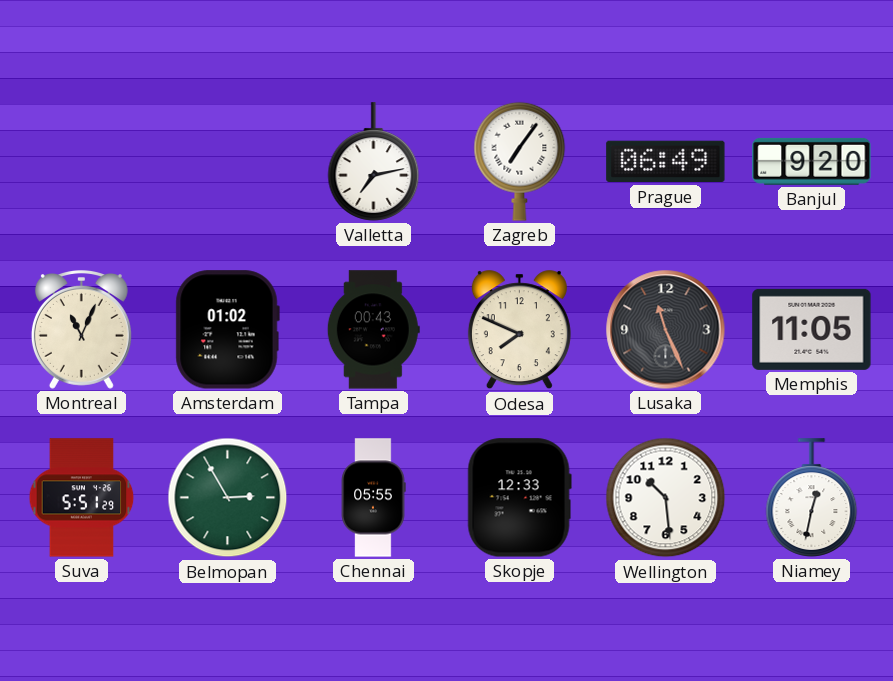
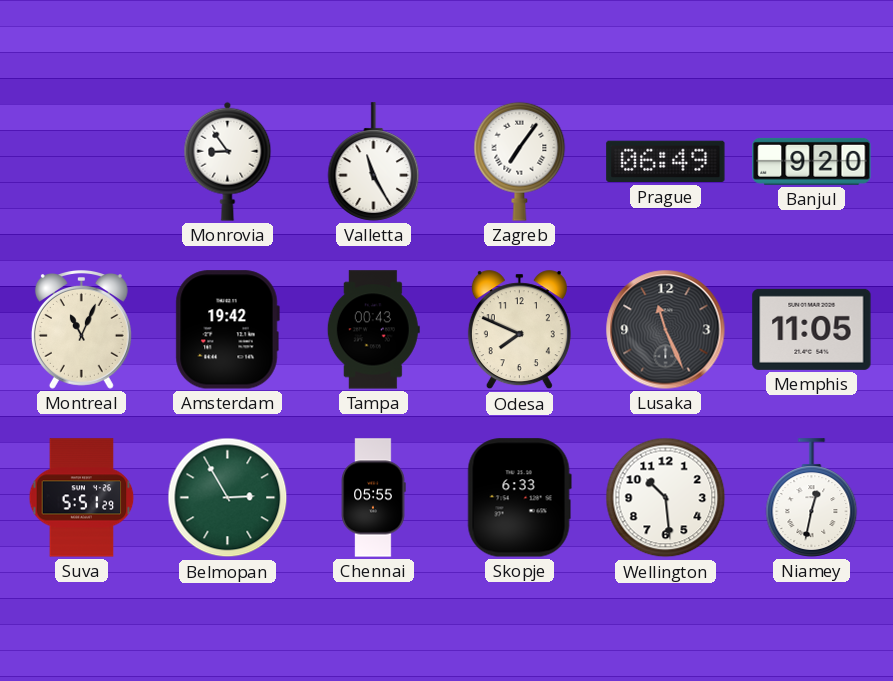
Monrovia: none -> 8:54 (228, 161)
Valletta: 7:13 -> 11:25 (374, 162)
Amsterdam: 01:02 -> 19:42 (227, 330)
Skopje: 12:33 -> 6:33 (519, 498)
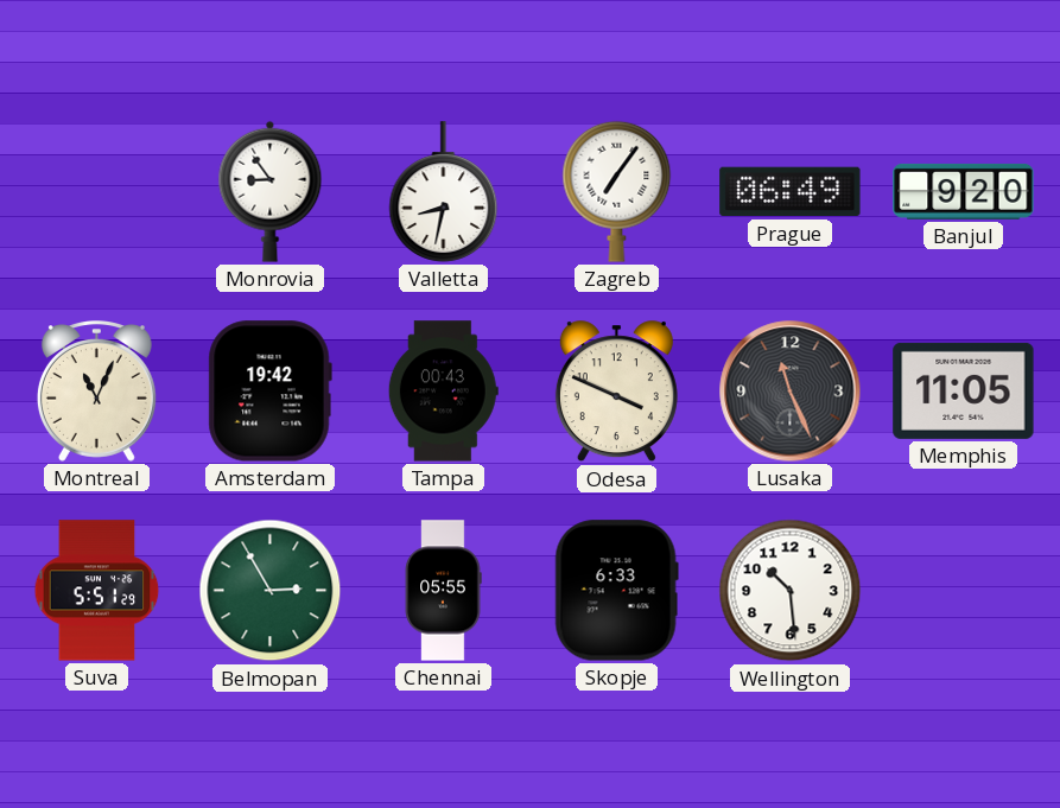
Valletta: 11:25 -> 8:32 (444, 192)
Odesa: 7:49 -> 3:49 (616, 392)
Niamey: 12:32 -> none (812, 498)
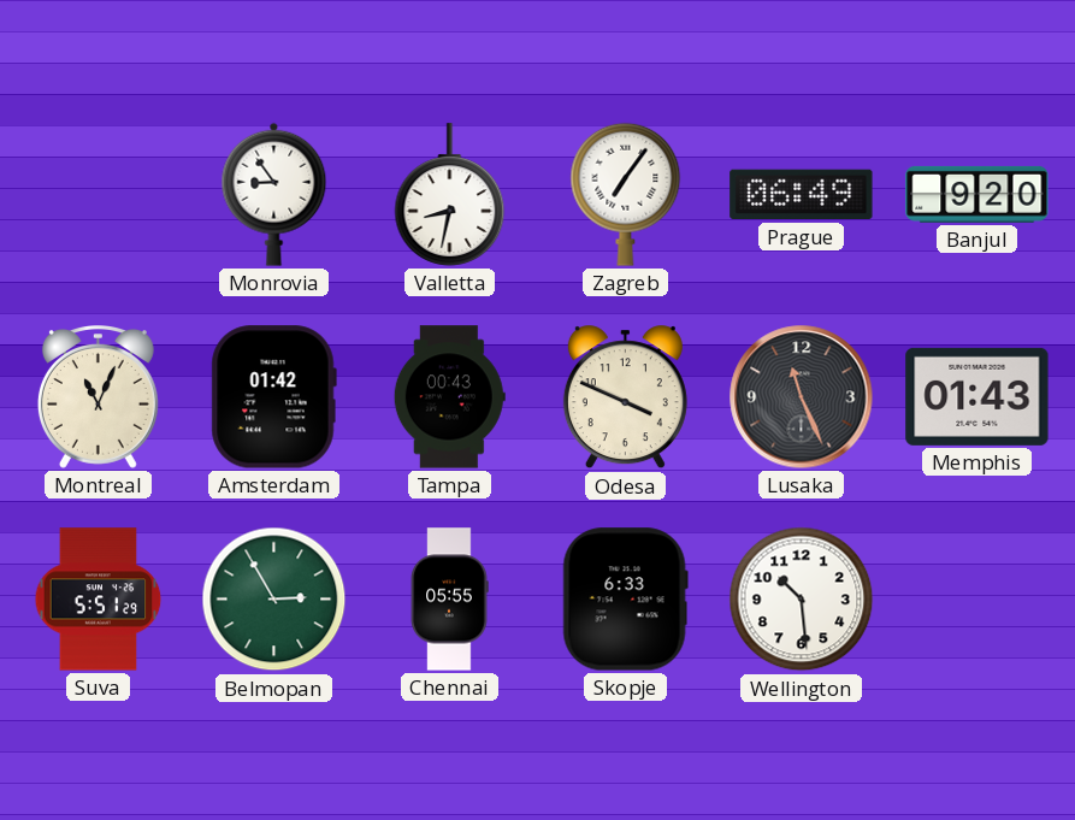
Amsterdam: 19:42 -> 01:42 (273, 397)
Memphis: 11:05 -> 01:43 (977, 396)
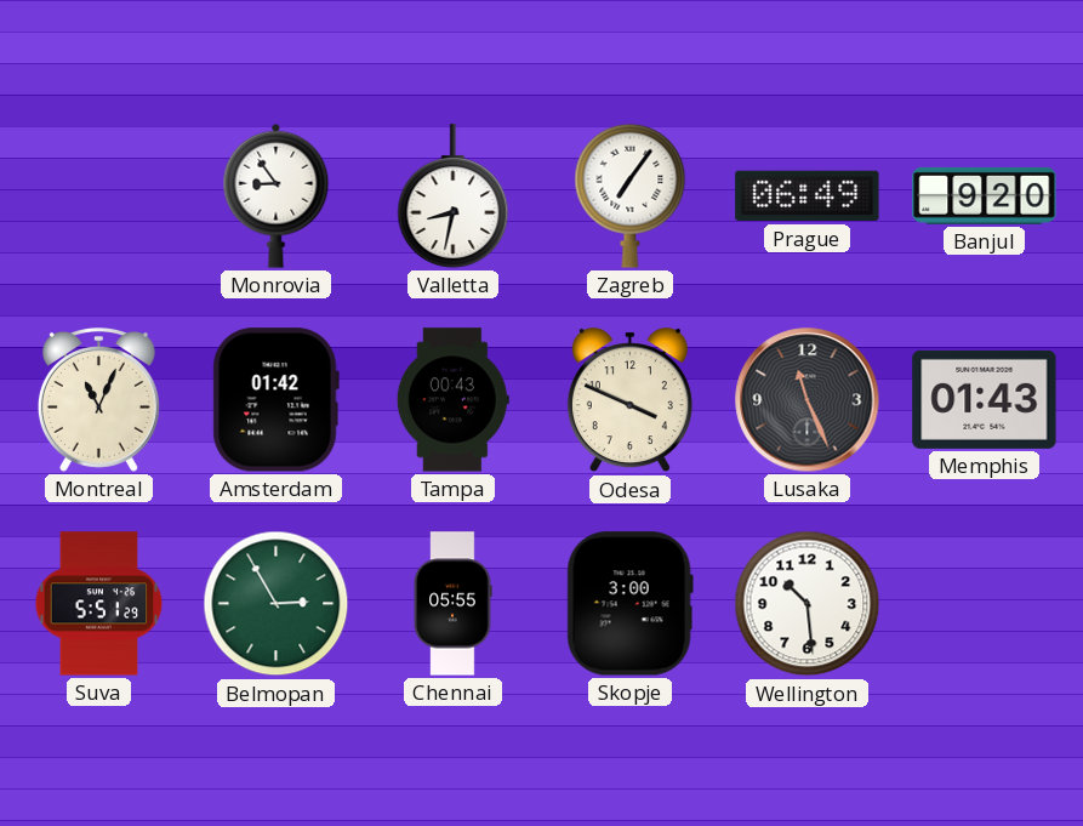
Skopje: 6:33 -> 3:00 (629, 604)
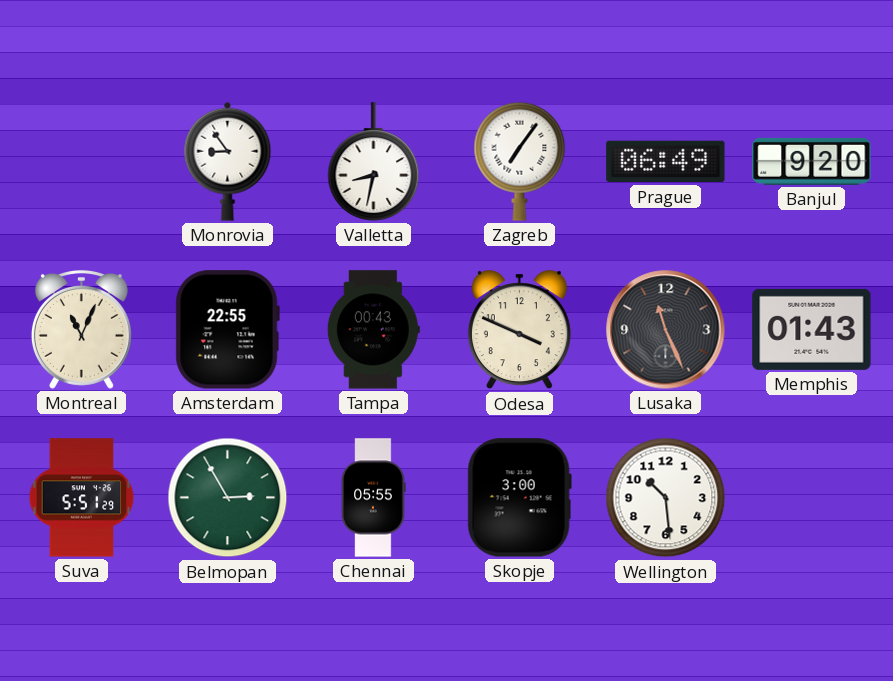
Amsterdam: 01:42 -> 22:55 (227, 330)
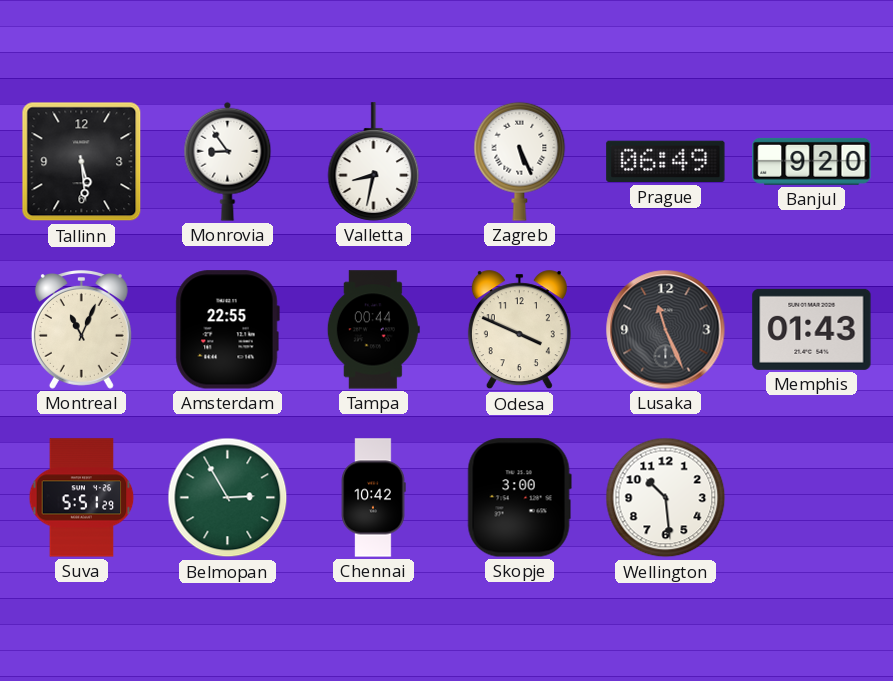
Tallinn: none -> 5:29 (82, 162)
Zagreb: 7:06 -> 5:26 (520, 161)
Tampa: 00:43 -> 00:44 (373, 330)
Chennai: 05:55 -> 10:42 (373, 498)
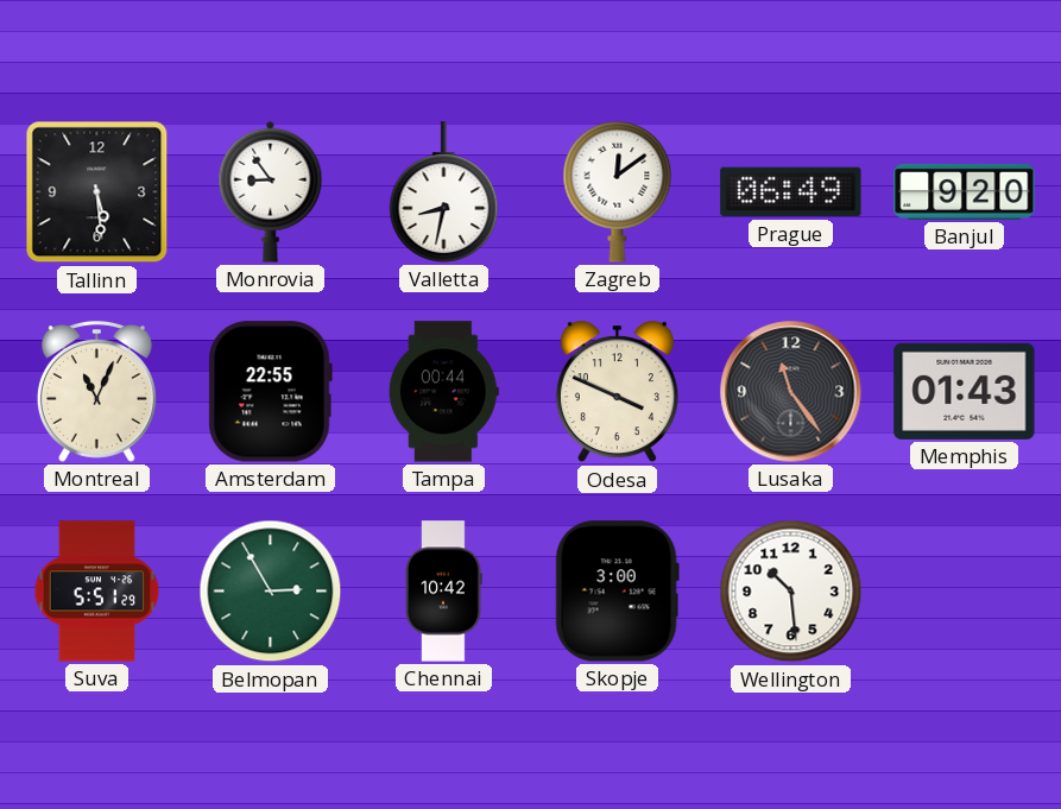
Zagreb: 5:26 -> 12:09 (618, 191)
Lusaka: 11:26 -> 11:24 (791, 392)
